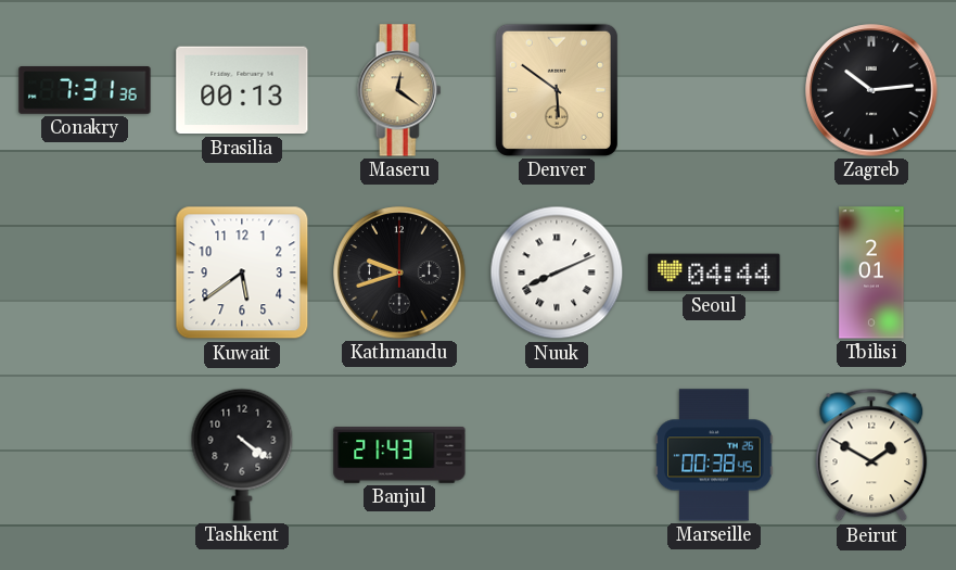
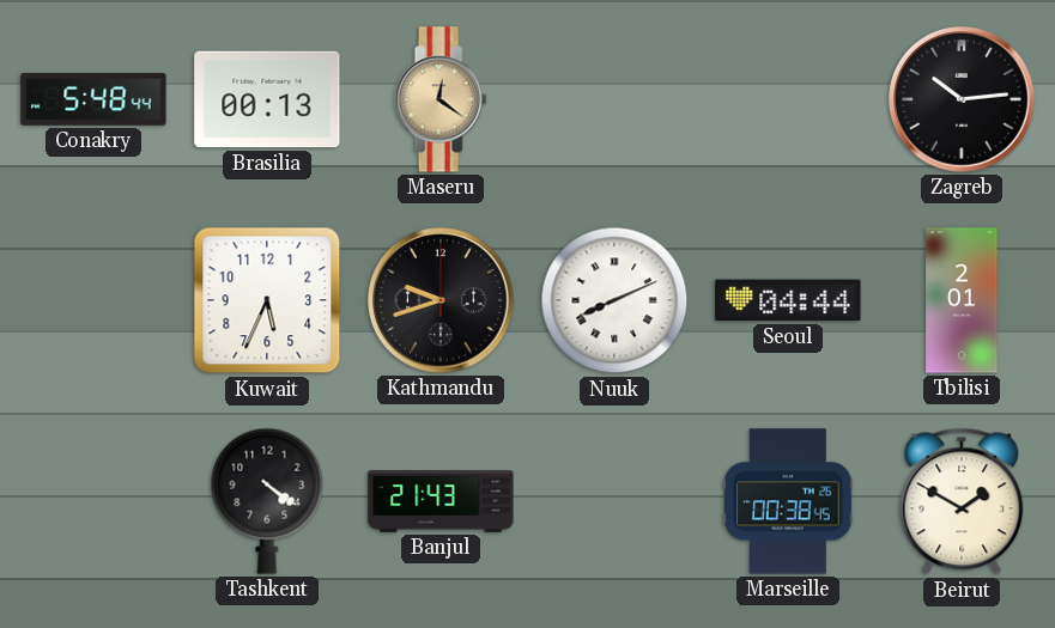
Conakry: 7:31 -> 5:48 (93, 99)
Denver: 5:51 -> none (557, 90)
Kuwait: 5:39 -> 5:34 (267, 300)
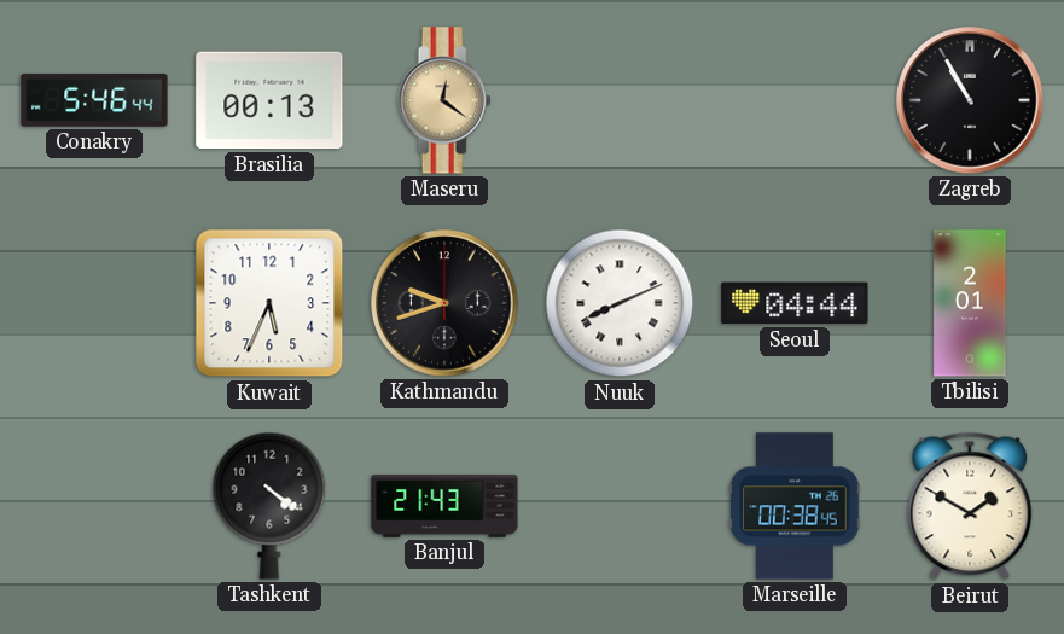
Conakry: 5:48 -> 5:46 (94, 100)
Zagreb: 10:14 -> 10:55 (970, 100)
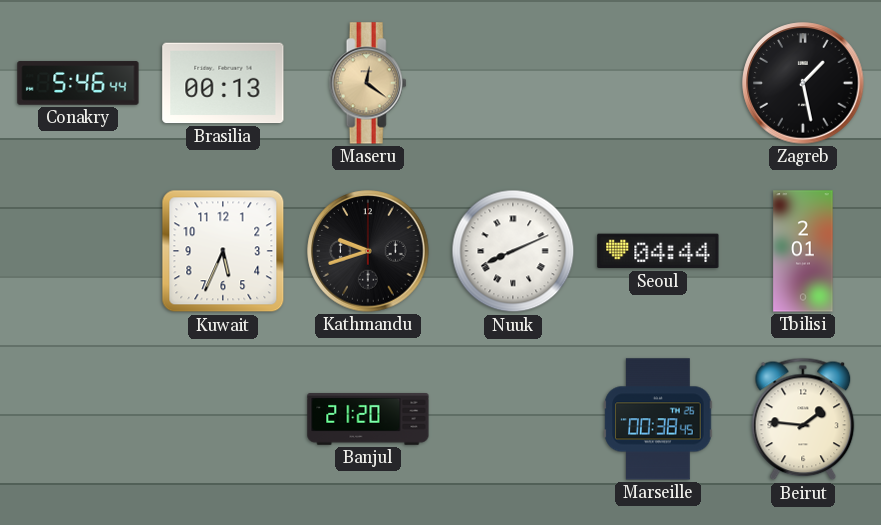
Zagreb: 10:55 -> 1:28 (803, 83)
Tashkent: 4:21 -> none (269, 506)
Banjul: 21:43 -> 21:20 (368, 420)
Beirut: 1:50 -> 1:46 (803, 419)
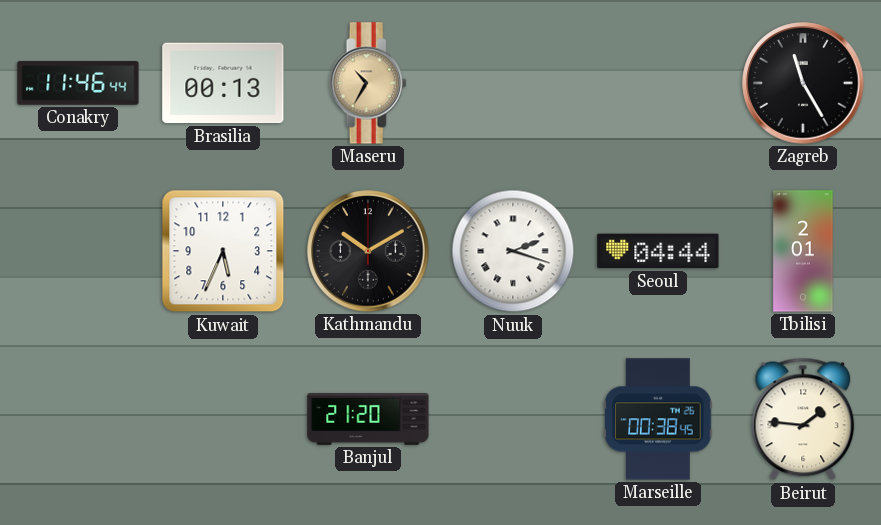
Conakry: 5:46 -> 11:46 (78, 83)
Maseru: 12:21 -> 10:35 (368, 83)
Zagreb: 1:28 -> 11:25 (803, 83)
Kathmandu: 9:42 -> 10:10 (368, 251)
Nuuk: 8:11 -> 2:18 (513, 251)
